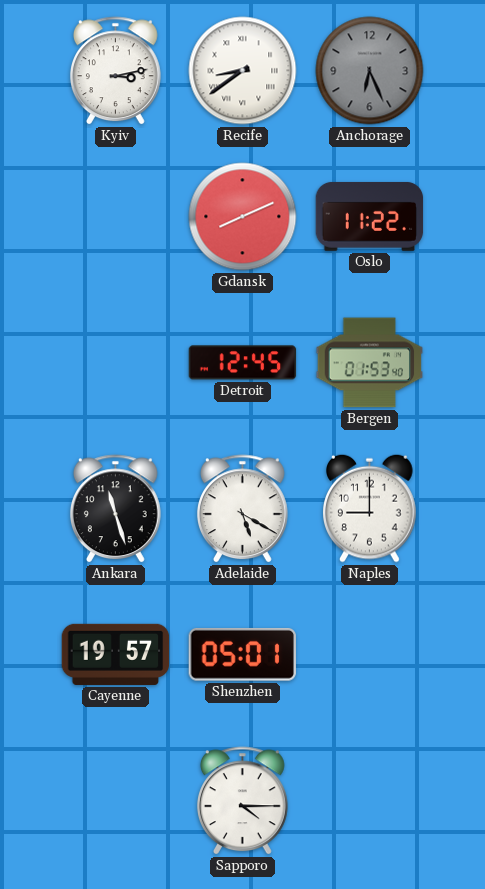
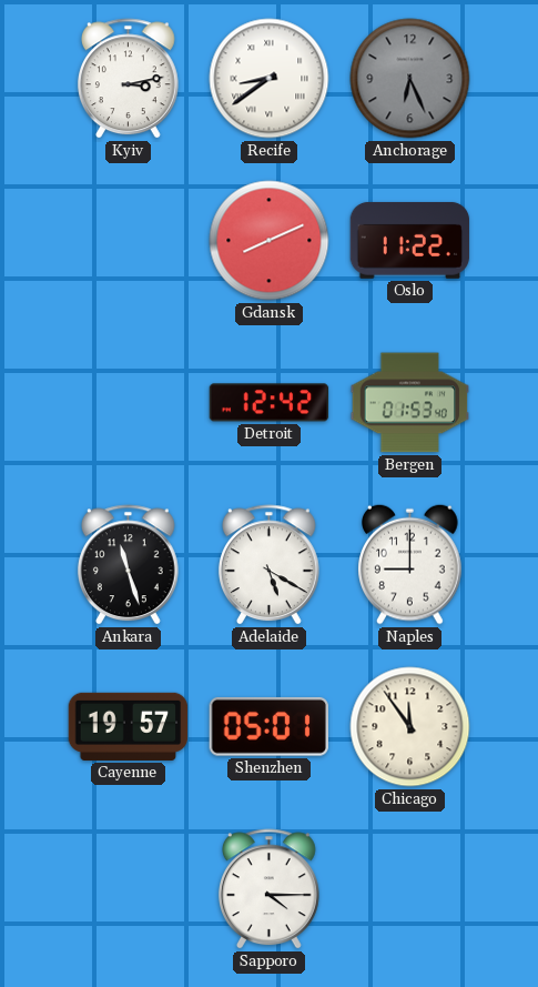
Detroit: 12:45 -> 12:42 (270, 403)
Chicago: none -> 11:54 (410, 727)
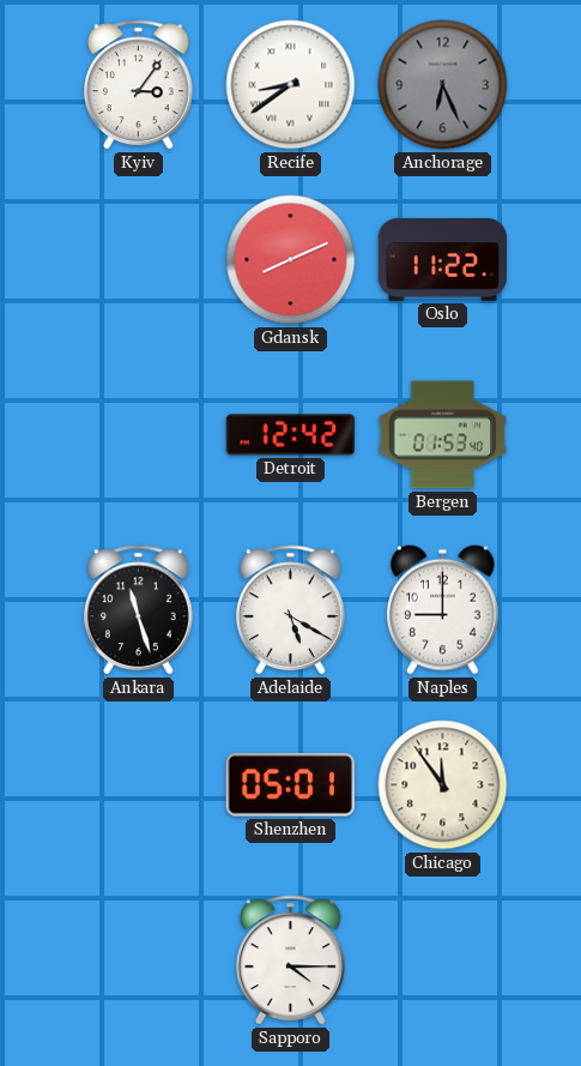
Kyiv: 3:13 -> 3:06 (138, 85)
Cayenne: 19:57 -> none (129, 726)
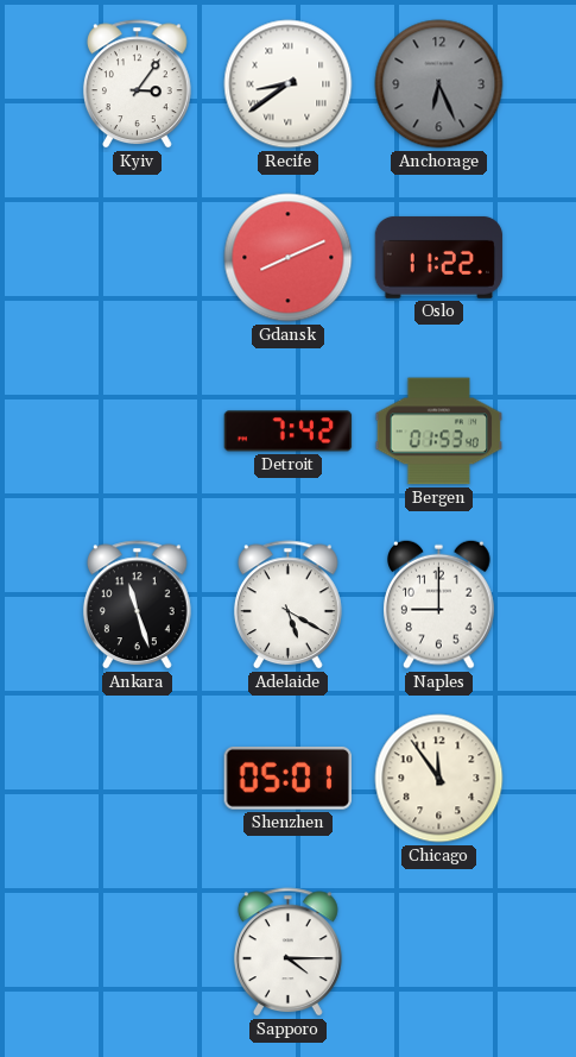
Detroit: 12:42 -> 7:42 (289, 432)
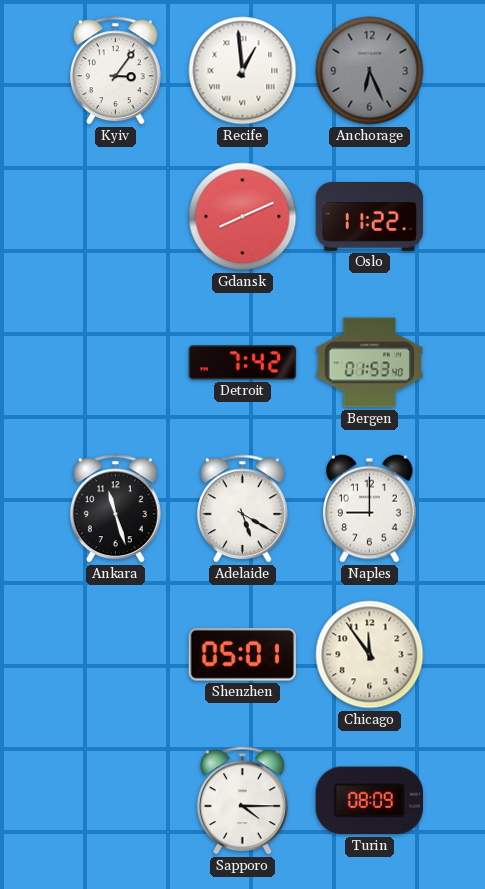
Recife: 8:39 -> 12:59 (243, 71)
Turin: none -> 08:09 (369, 801)
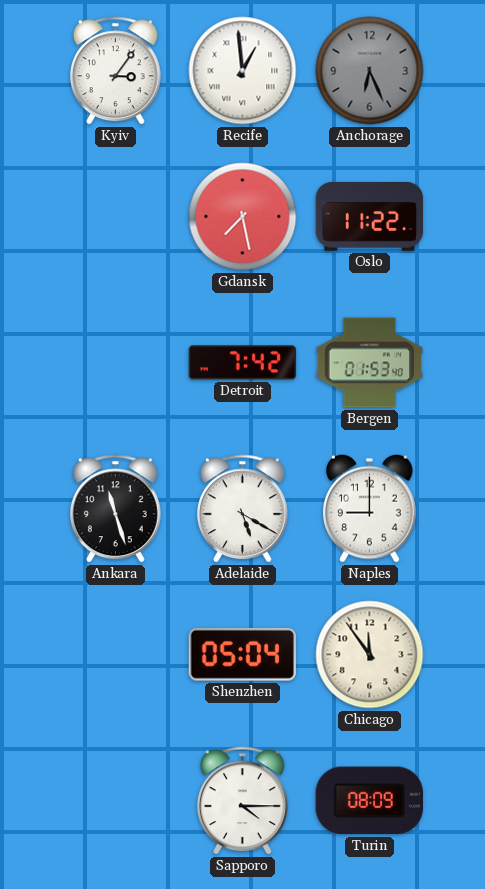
Gdansk: 8:11 -> 7:28 (243, 217)
Shenzhen: 05:01 -> 05:04 (242, 654)
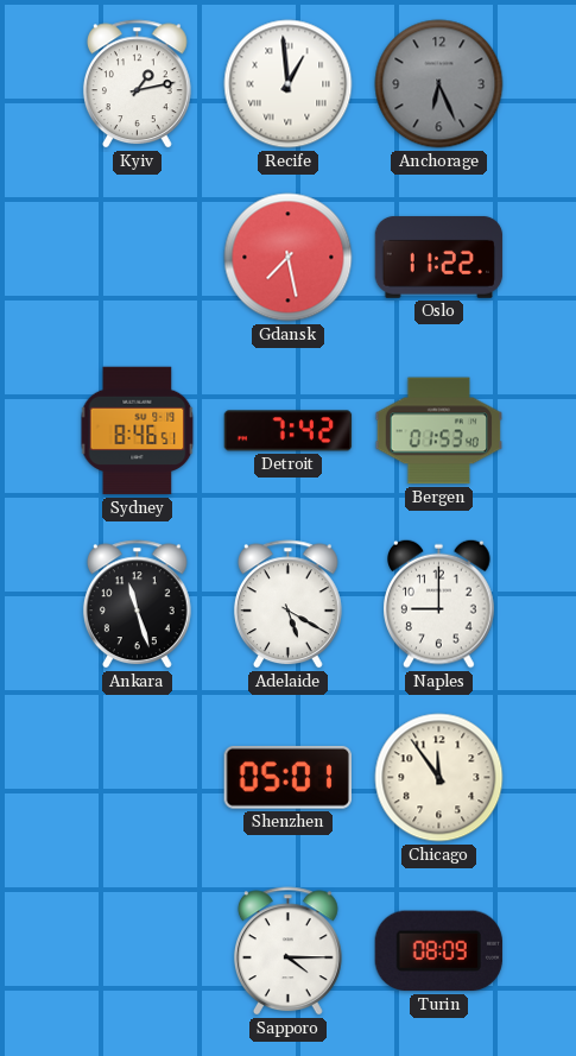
Kyiv: 3:06 -> 1:13 (137, 84)
Sydney: none -> 8:46 (138, 431)
Shenzhen: 05:04 -> 05:01 (287, 777)
